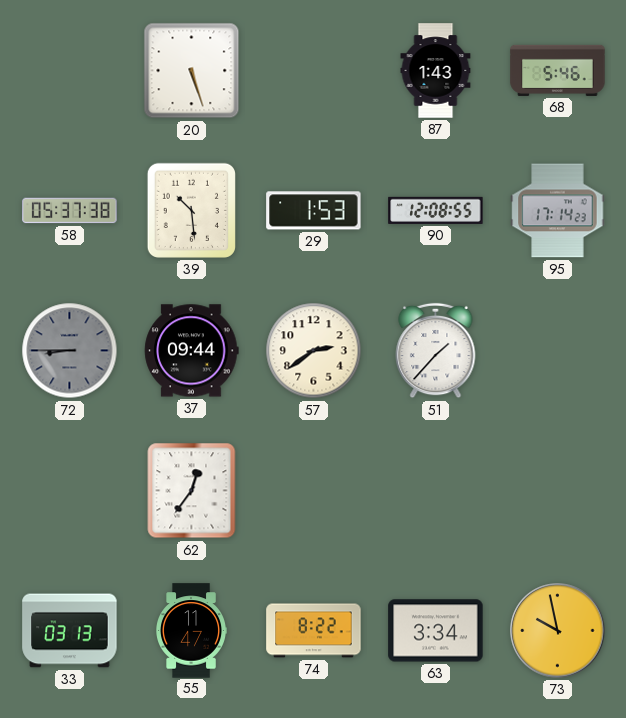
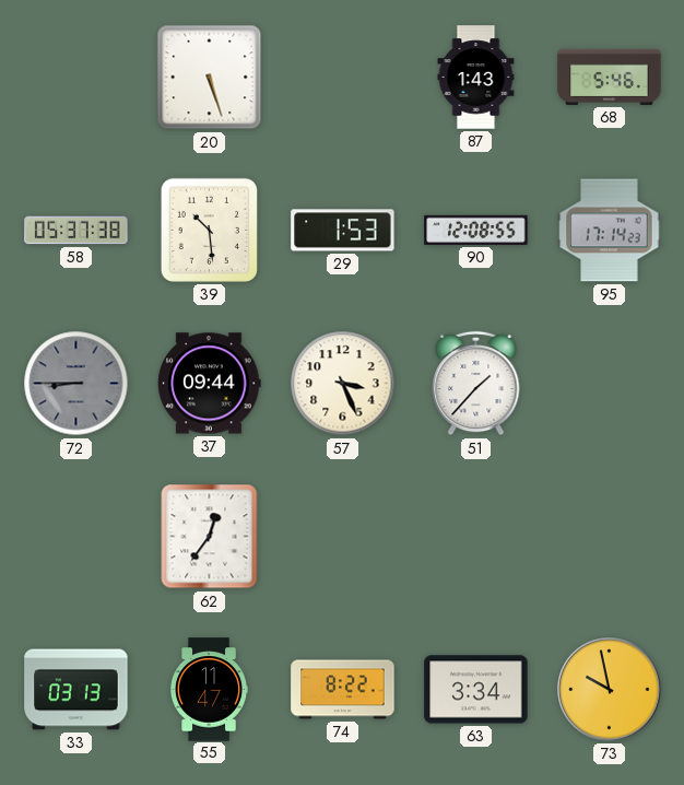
57: 2:39 -> 3:26 (343, 384)
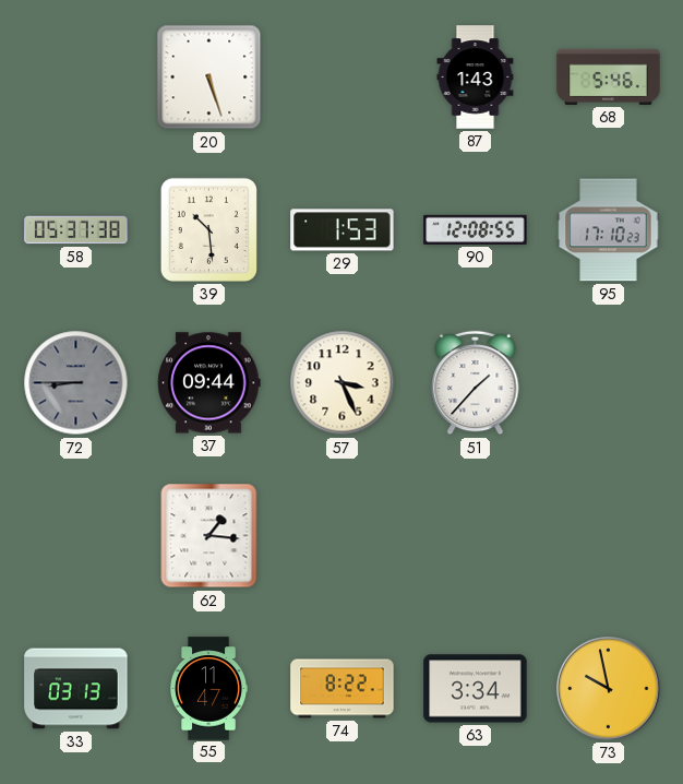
95: 17:14 -> 17:10 (609, 230)
62: 12:36 -> 1:16 (209, 536)
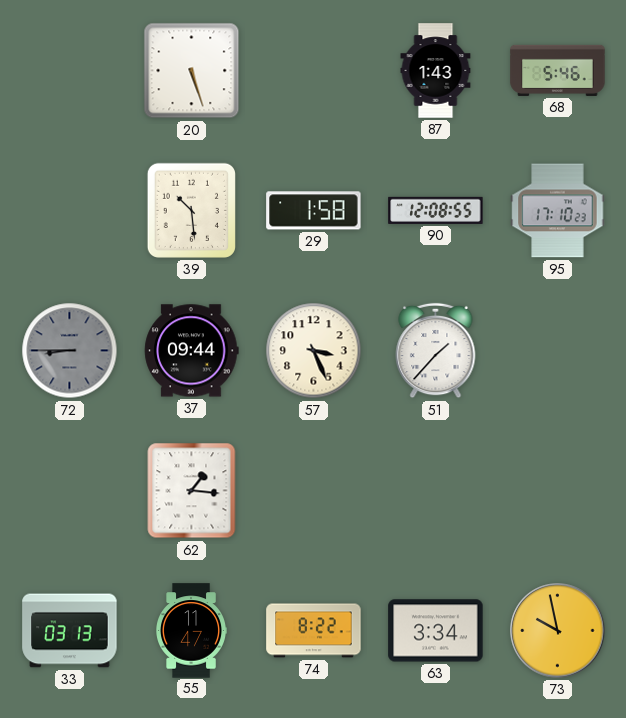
58: 05:37 -> none (76, 230)
29: 1:53 -> 1:58 (314, 211)
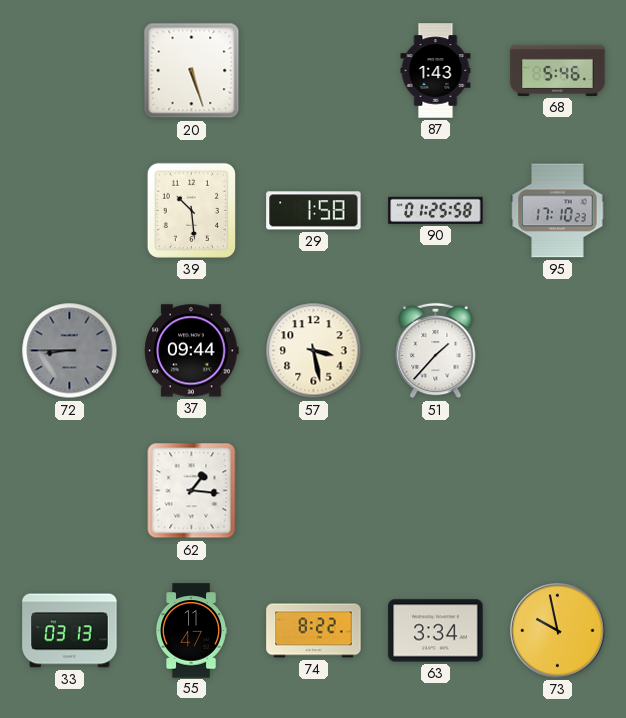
90: 12:08 -> 01:25 (436, 210)
57: 3:26 -> 3:28 (314, 351)
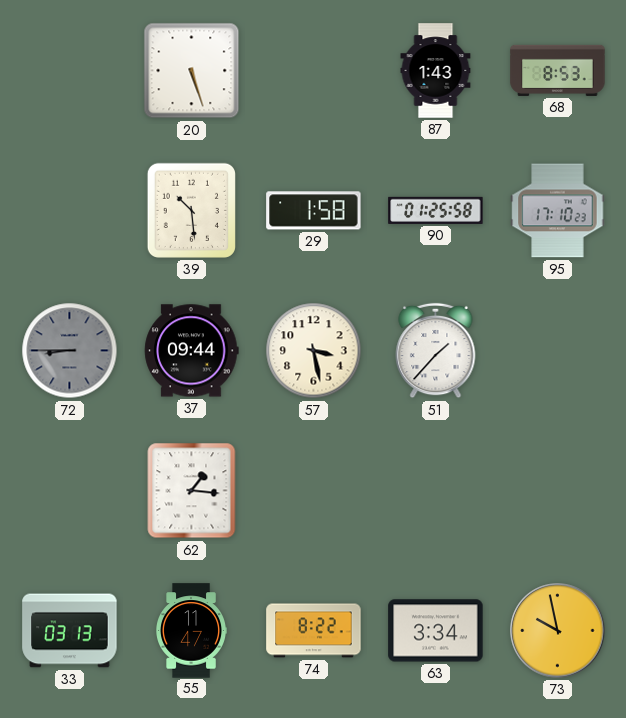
68: 5:46 -> 8:53 (558, 70)
